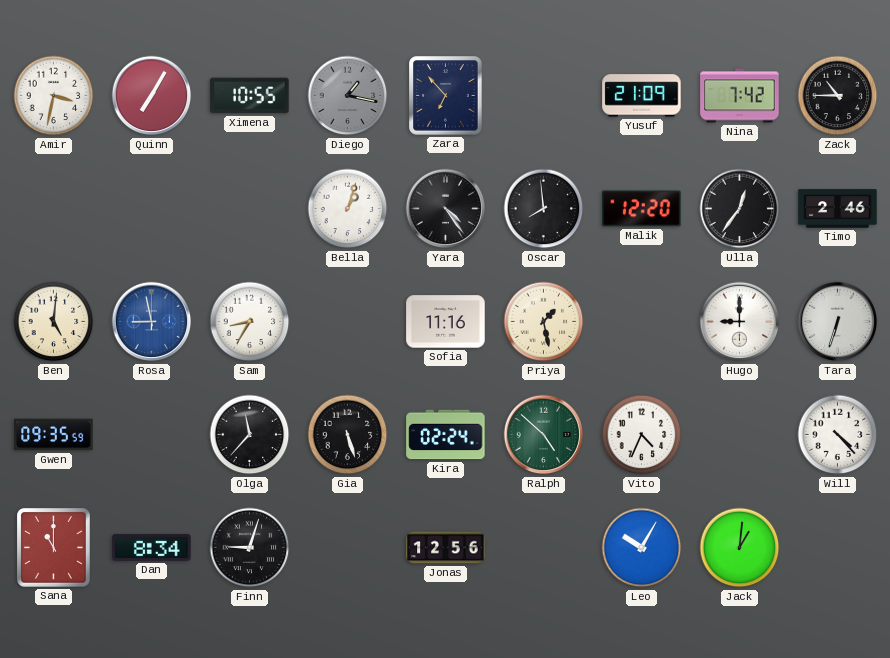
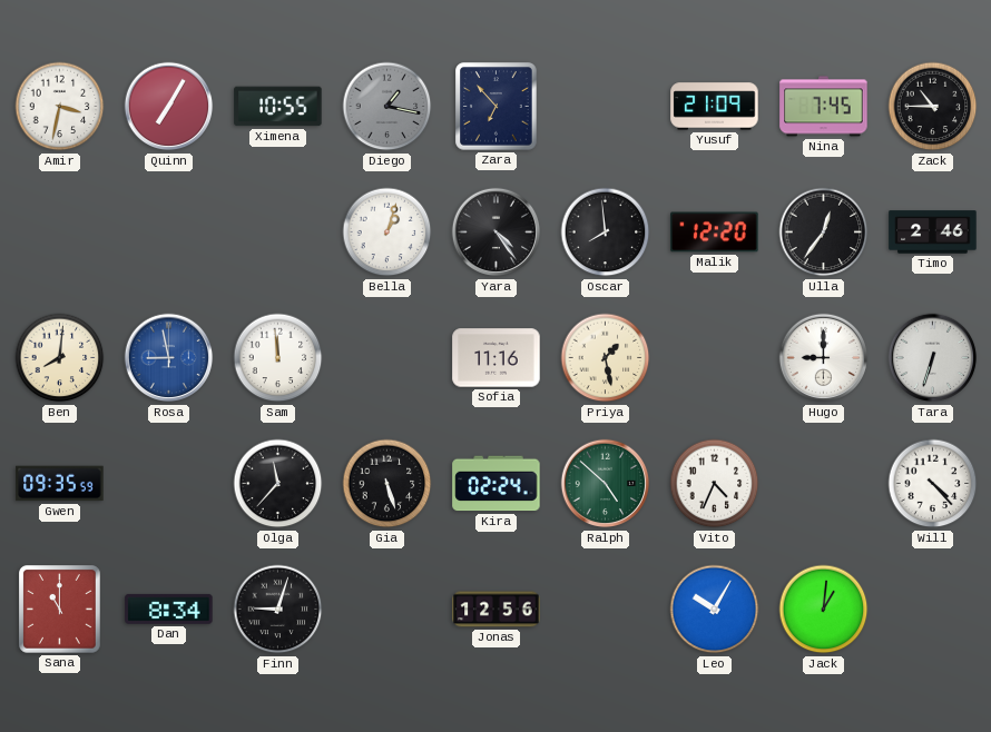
Nina: 7:42 -> 7:45 (824, 107)
Ben: 5:01 -> 8:01 (60, 358)
Sam: 8:35 -> 11:59 (278, 358)
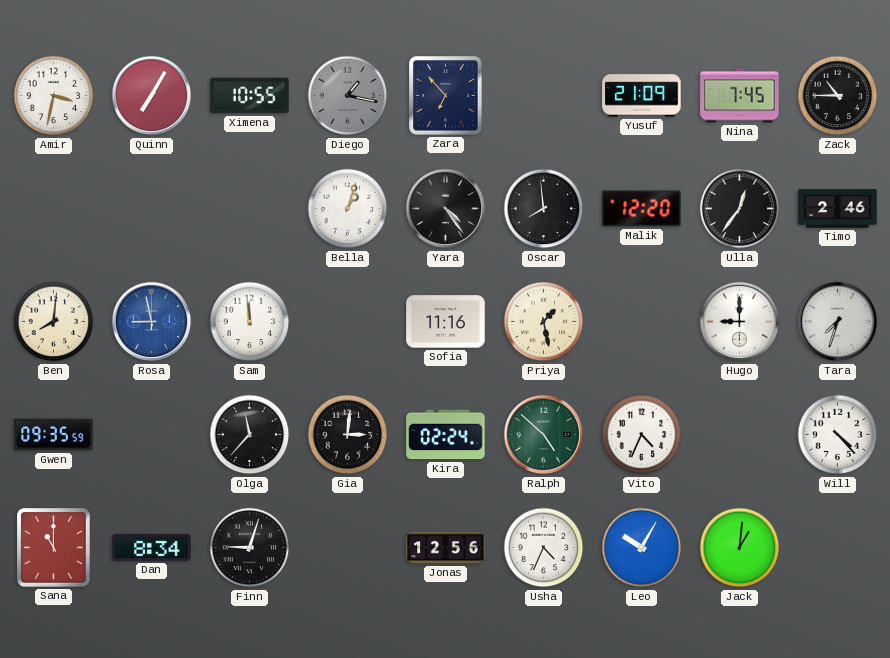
Tara: 6:33 -> 7:33 (838, 322)
Gia: 5:27 -> 3:01 (348, 435)
Usha: none -> 4:34 (544, 548)
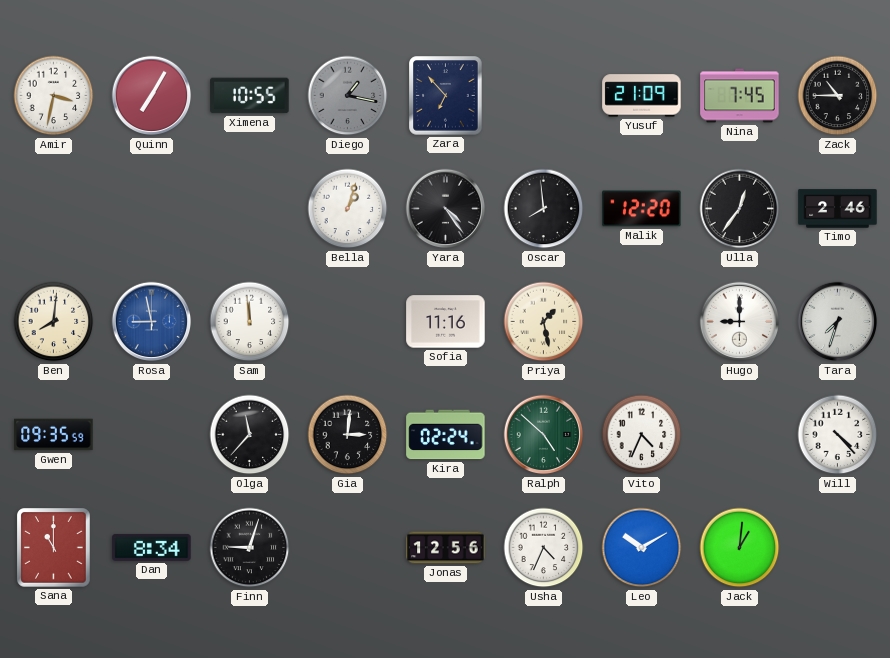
Leo: 10:05 -> 10:10 (642, 548)
